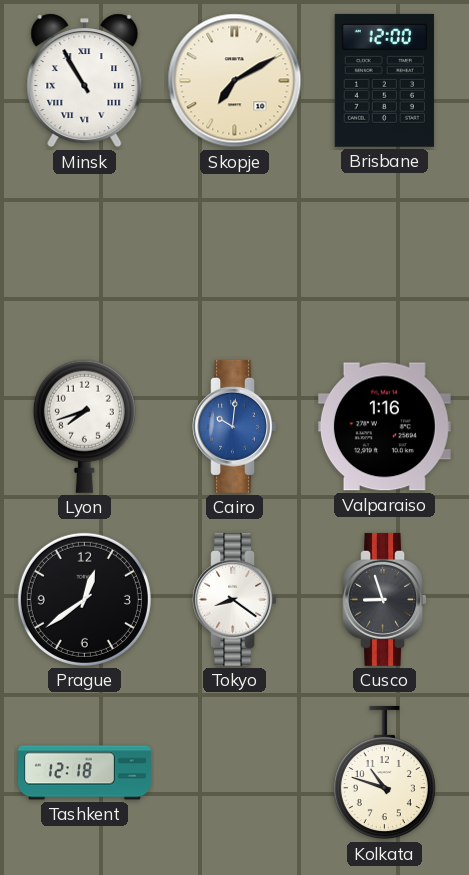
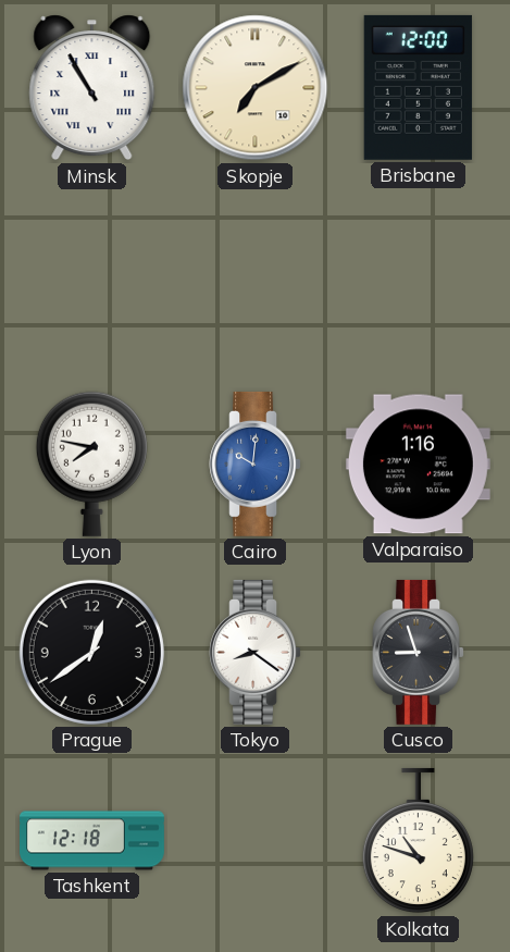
Lyon: 7:42 -> 7:47 (91, 463)
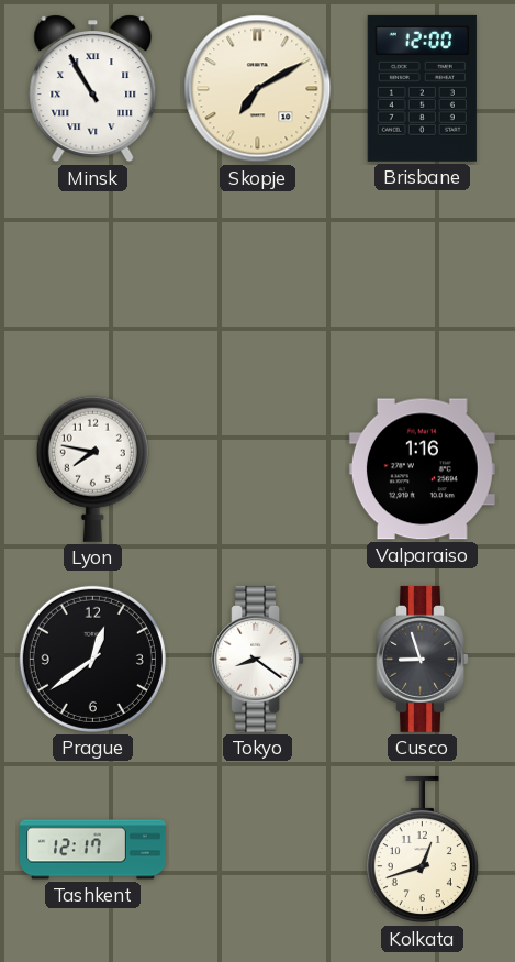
Cairo: 10:01 -> none (254, 463)
Tashkent: 12:18 -> 12:17 (93, 850)
Kolkata: 10:48 -> 12:42 (422, 850)
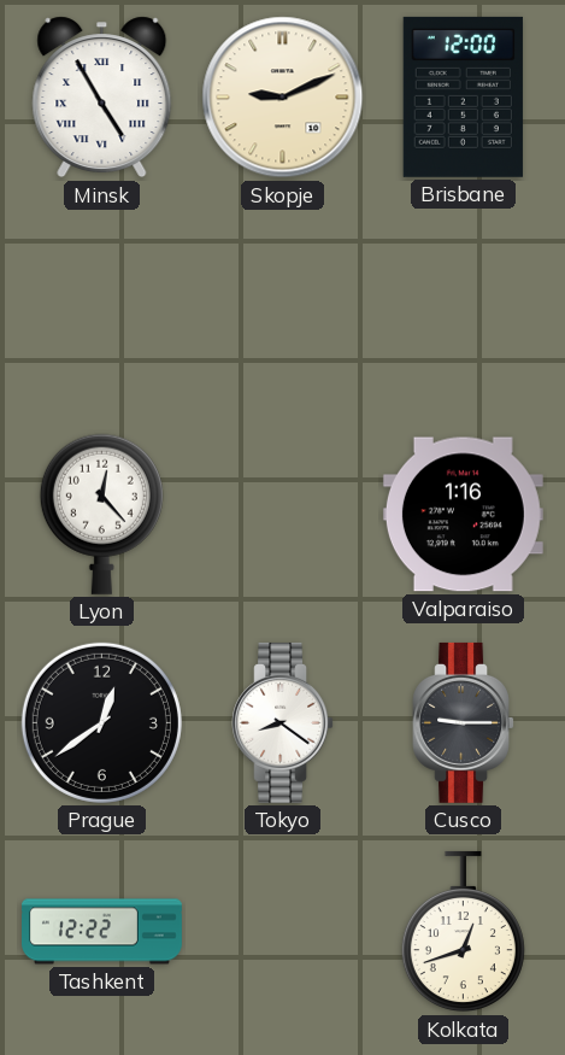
Minsk: 10:55 -> 4:55 (102, 98)
Skopje: 7:10 -> 9:11 (283, 98)
Lyon: 7:47 -> 12:23 (101, 514)
Cusco: 8:57 -> 9:15 (463, 722)
Tashkent: 12:17 -> 12:22 (102, 932)
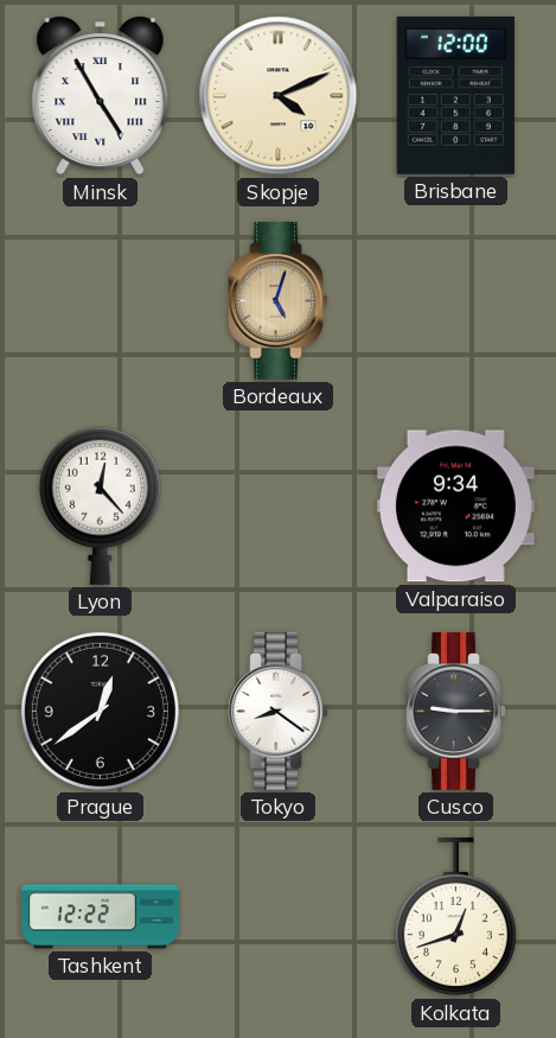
Skopje: 9:11 -> 4:11 (279, 96)
Bordeaux: none -> 5:03 (277, 300)
Valparaiso: 1:16 -> 9:34 (455, 507)
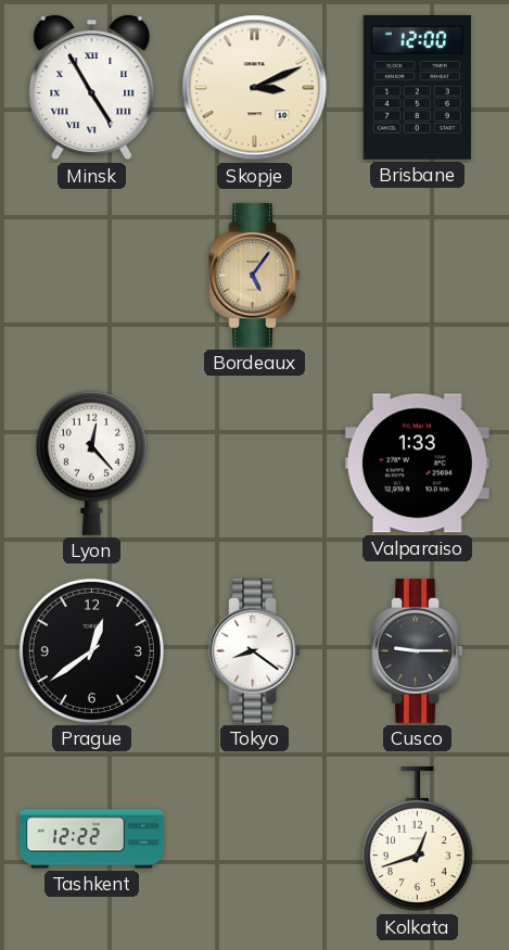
Skopje: 4:11 -> 3:11 (255, 88)
Bordeaux: 5:03 -> 5:06 (254, 275)
Valparaiso: 9:34 -> 1:33 (417, 464)
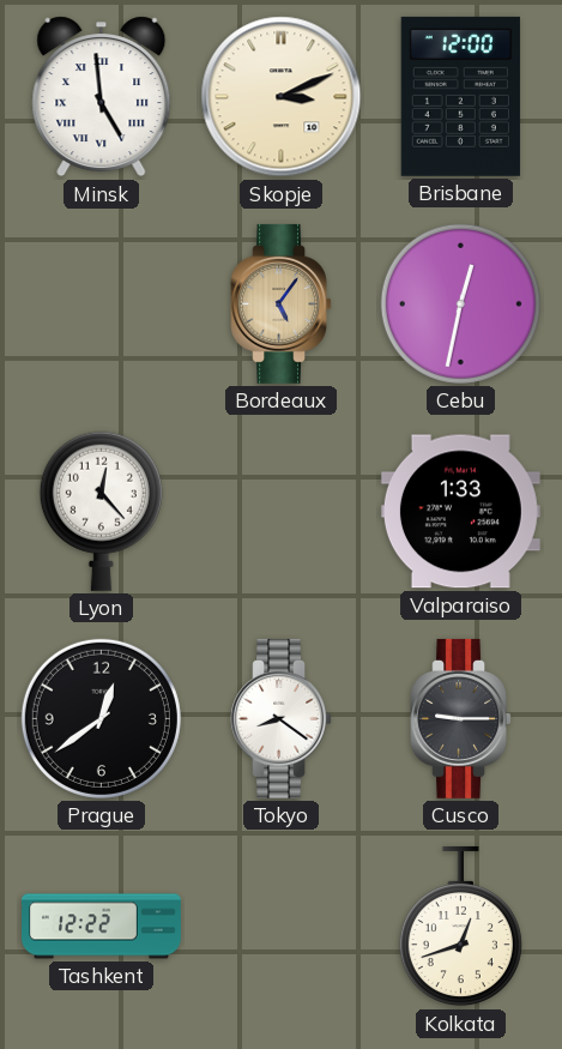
Minsk: 4:55 -> 4:59 (102, 97)
Cebu: none -> 12:32 (460, 303)
